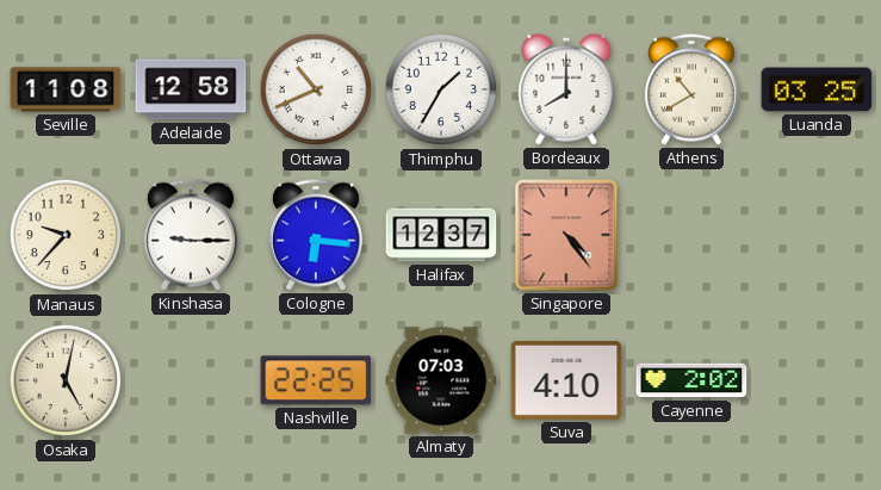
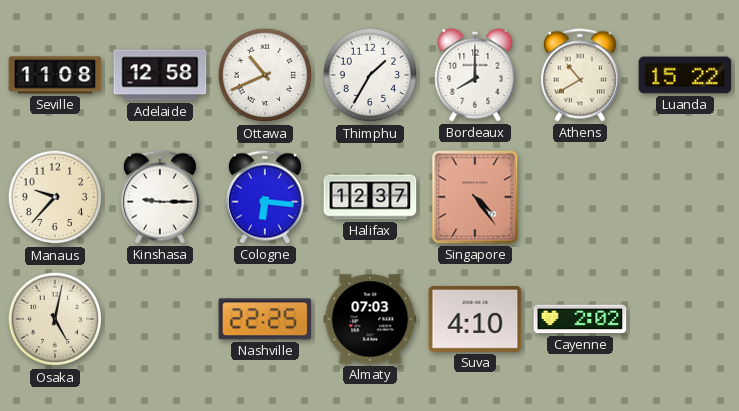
Luanda: 03:25 -> 15:22 (685, 75)
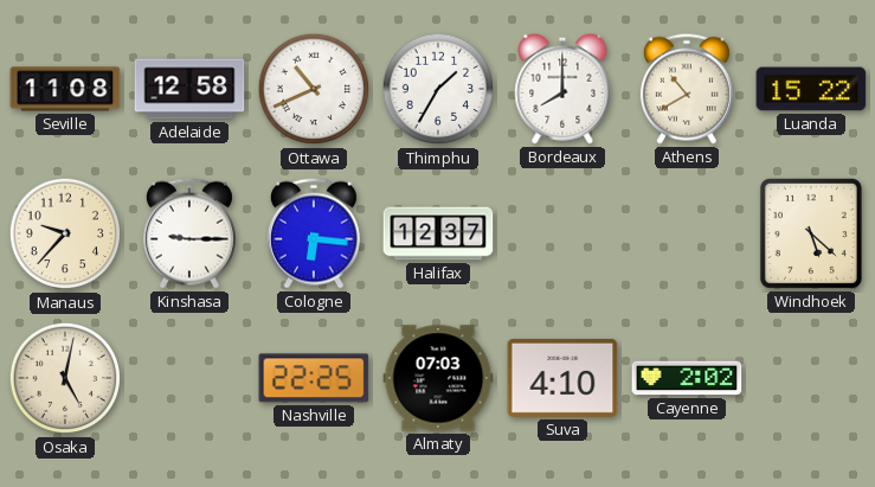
Singapore: 4:24 -> none (475, 197)
Windhoek: none -> 5:22 (811, 233)
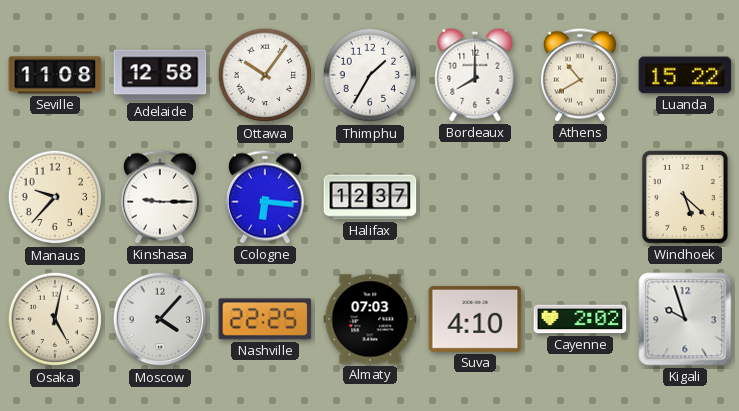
Ottawa: 10:41 -> 10:06 (265, 75)
Moscow: none -> 4:07 (160, 319)
Kigali: none -> 9:57 (685, 319)
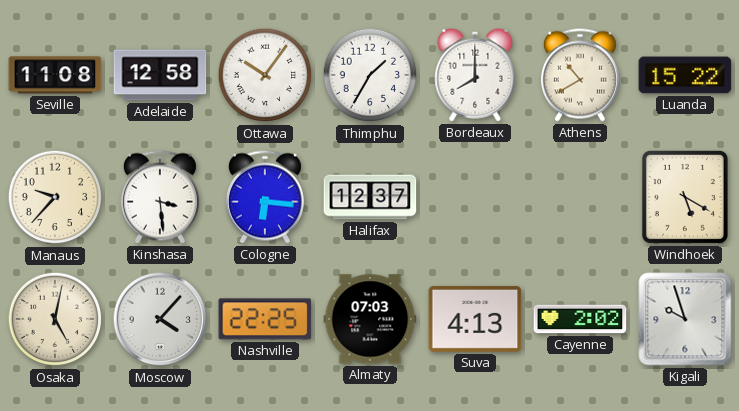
Kinshasa: 9:15 -> 3:29 (160, 197)
Windhoek: 5:22 -> 5:20 (685, 197)
Suva: 4:10 -> 4:13 (475, 319)
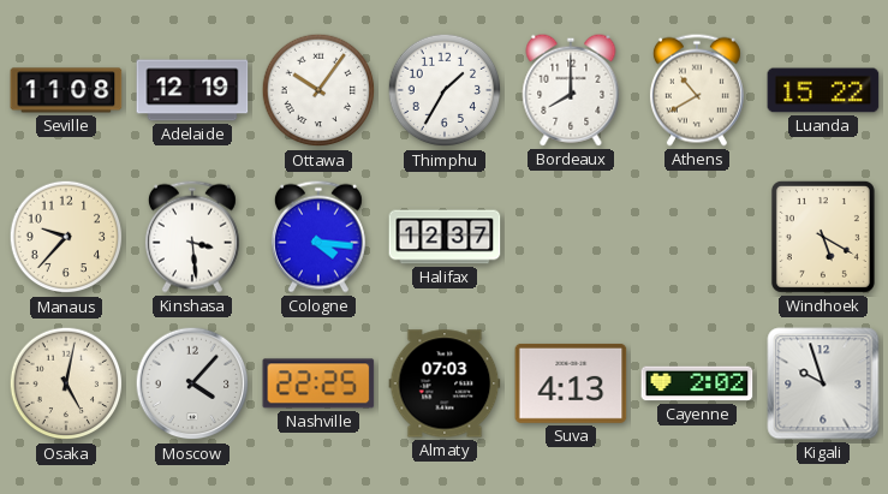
Adelaide: 12:58 -> 12:19 (192, 90)
Cologne: 6:16 -> 4:16 (318, 237)
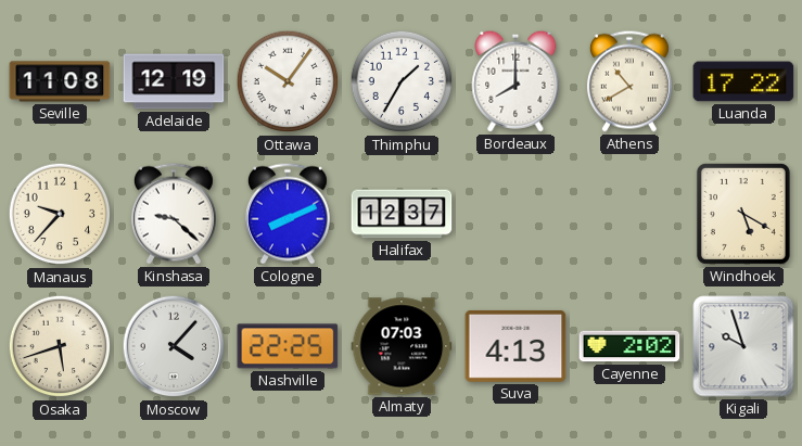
Luanda: 15:22 -> 17:22 (743, 81)
Kinshasa: 3:29 -> 9:22 (174, 214)
Cologne: 4:16 -> 8:11 (288, 214)
Osaka: 5:02 -> 5:42 (60, 346)
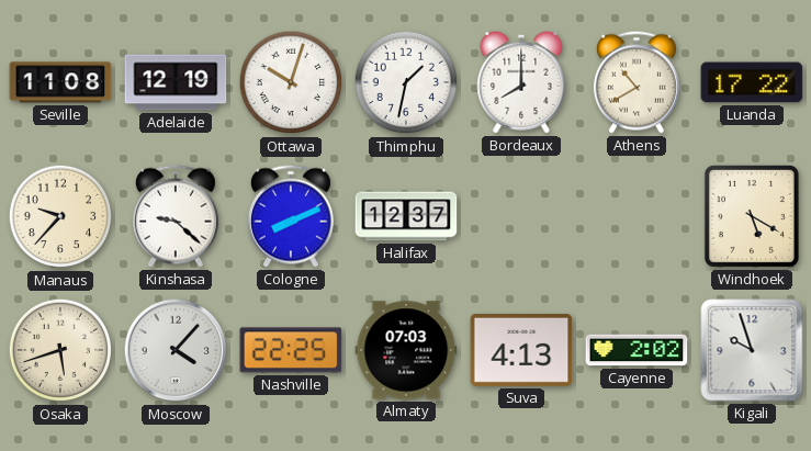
Ottawa: 10:06 -> 10:03 (291, 82)
Thimphu: 1:35 -> 1:32 (406, 82)
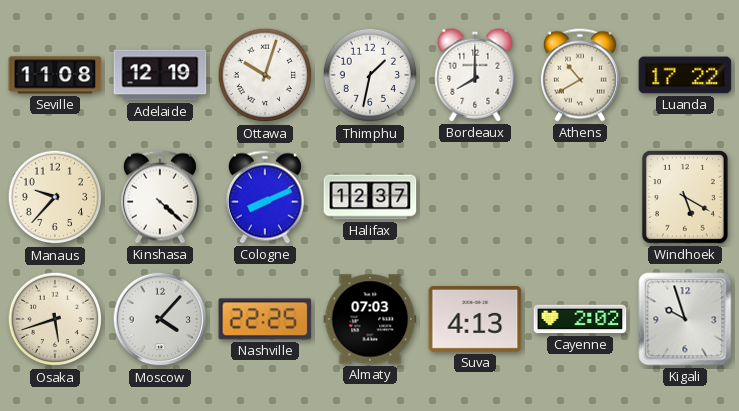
Kinshasa: 9:22 -> 4:22 (160, 197)
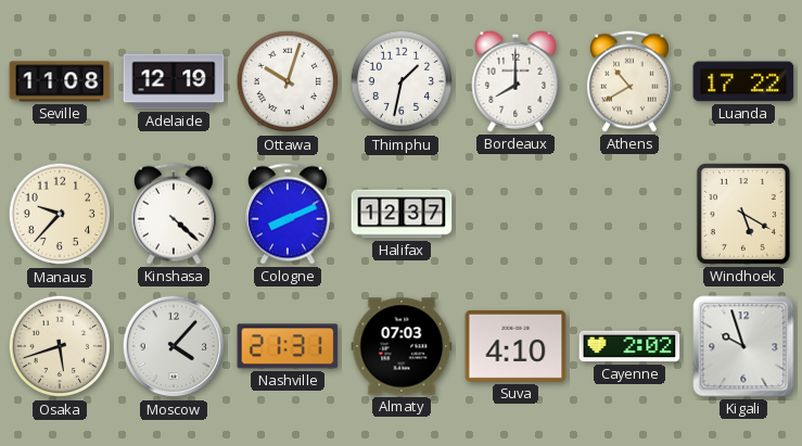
Nashville: 22:25 -> 21:31 (288, 346)
Suva: 4:13 -> 4:10 (515, 346)
